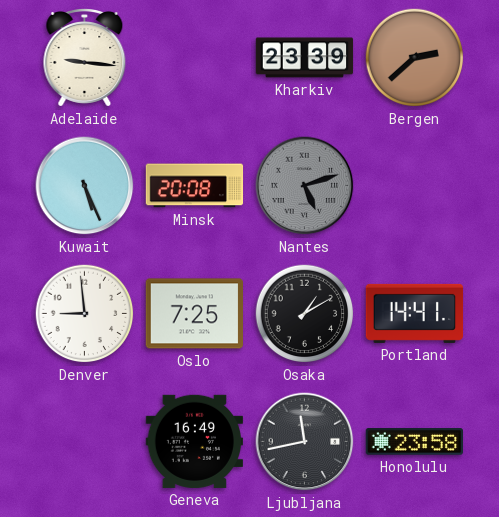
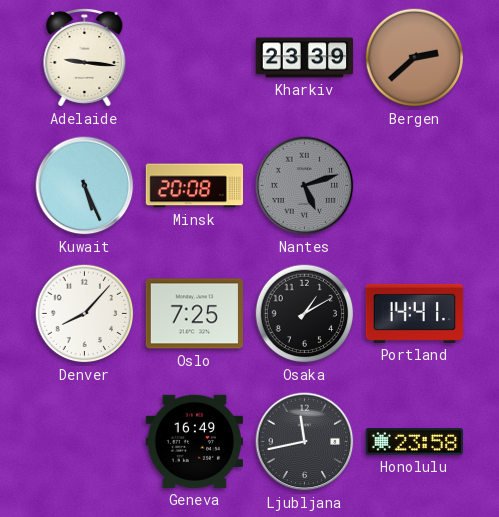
Denver: 8:59 -> 8:07 (85, 314)
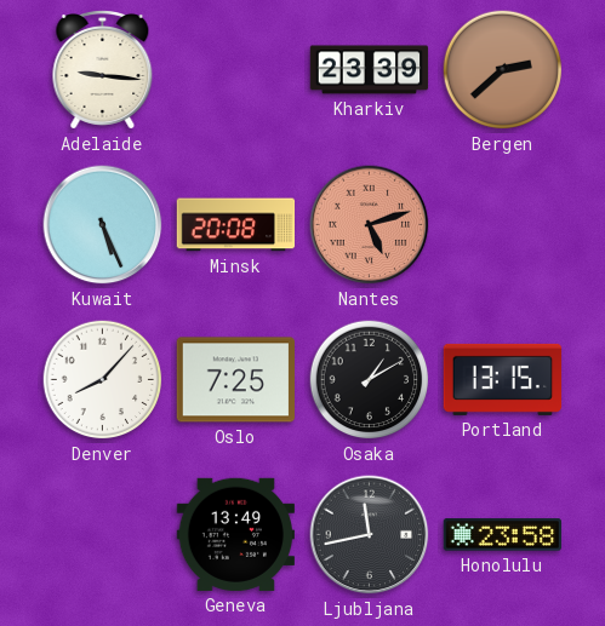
Nantes dial: grey -> salmon (370, 225)
Portland: 14:41 -> 13:15 (503, 379)
Geneva: 16:49 -> 13:49 (235, 534)
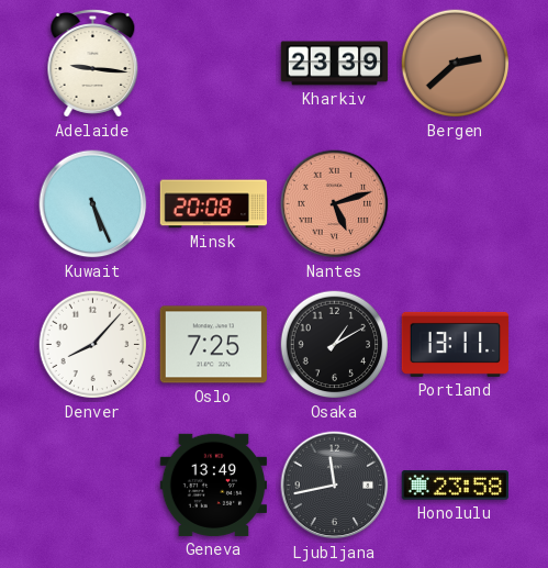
Portland: 13:15 -> 13:11 (456, 344)
